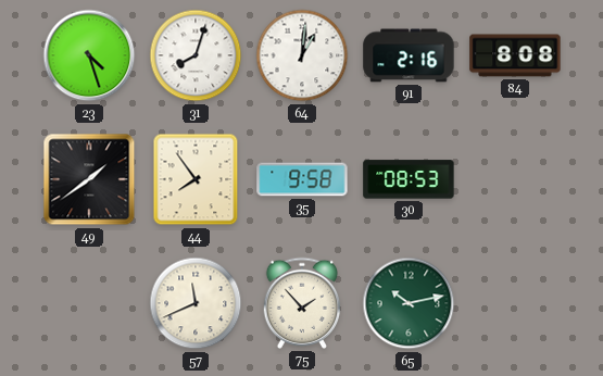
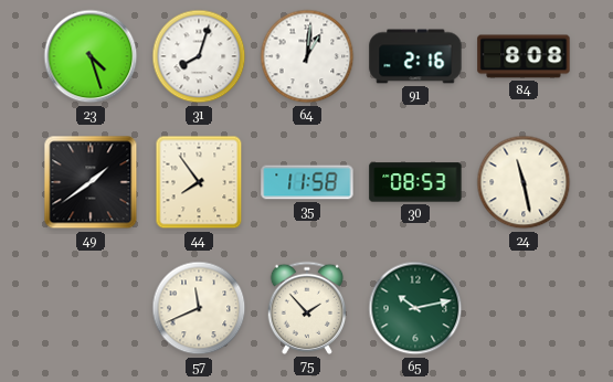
35: 9:58 -> 11:58 (307, 182)
24: none -> 11:28 (524, 182)
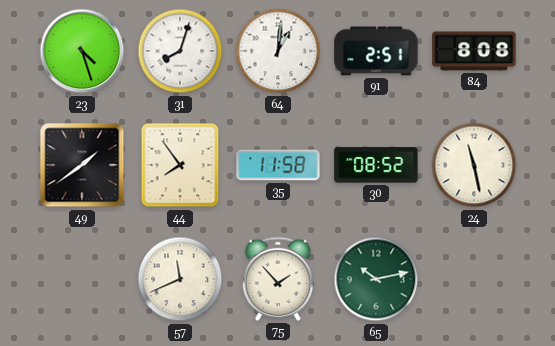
91: 2:16 -> 2:51 (376, 51)
30: 08:53 -> 08:52 (376, 165)
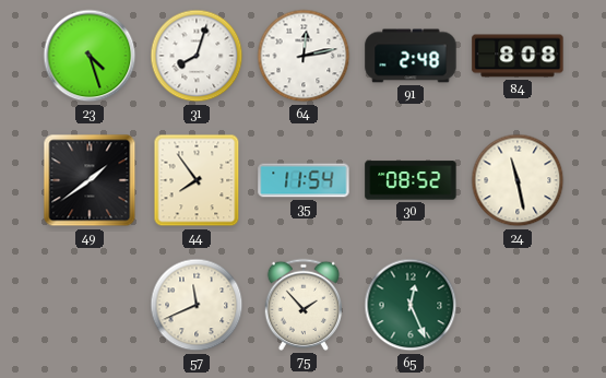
64: 1:01 -> 12:13 (304, 56)
91: 2:51 -> 2:48 (411, 56)
35: 11:58 -> 11:54 (304, 180)
65: 10:13 -> 12:26 (411, 305)
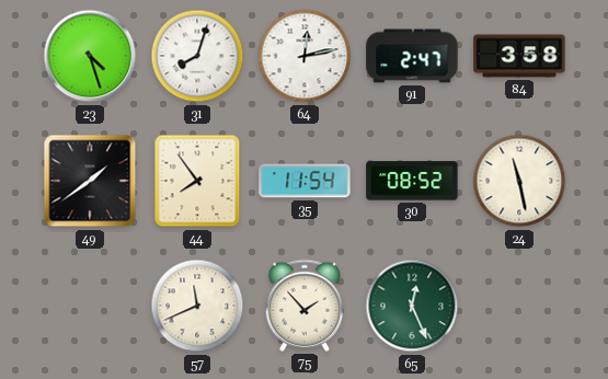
91: 2:48 -> 2:47 (412, 56)
84: 8:08 -> 3:58 (519, 56)
